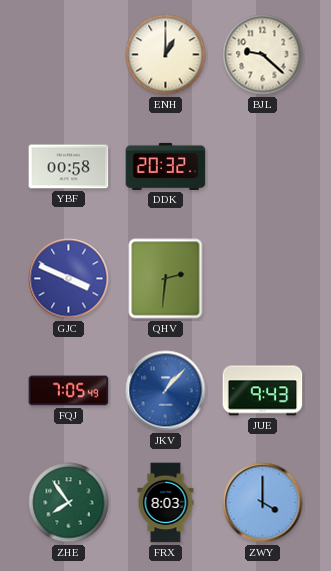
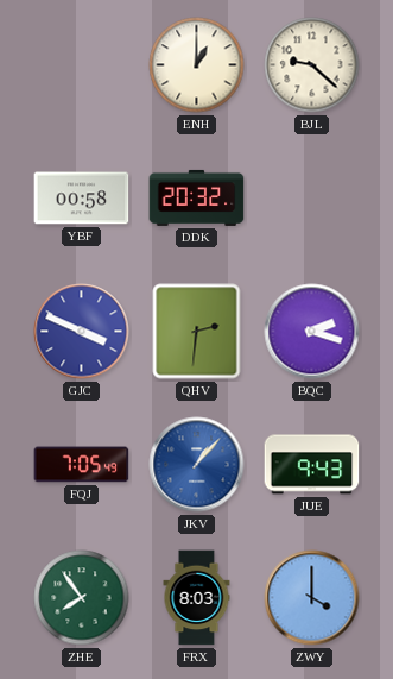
BQC: none -> 2:18 (312, 332)
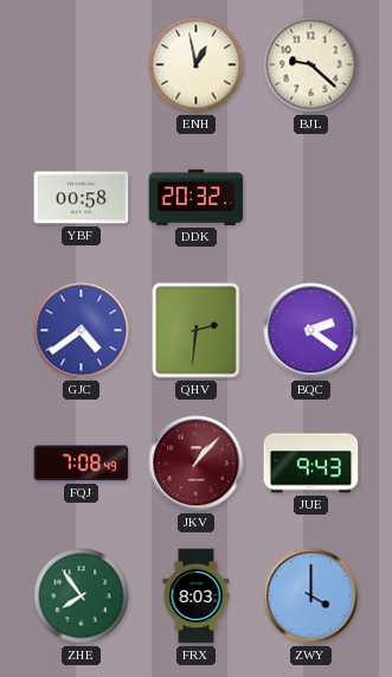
ENH: 1:00 -> 12:58 (197, 65)
GJC: 3:49 -> 4:39 (82, 331)
BQC: 2:18 -> 2:21 (311, 331)
FQJ: 7:05 -> 7:08 (82, 464)
JKV dial: blue -> burgundy (197, 464)
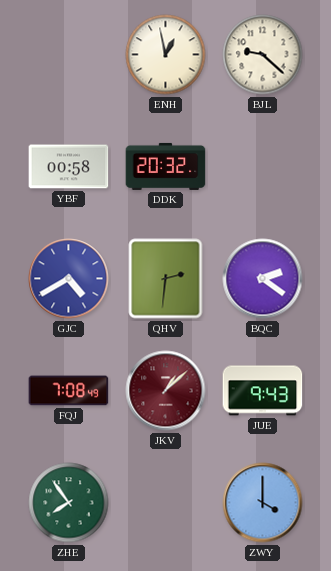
GJC: 4:39 -> 4:40 (69, 279)
JKV: 1:07 -> 1:08 (166, 391)
FRX: 8:03 -> none (197, 596)
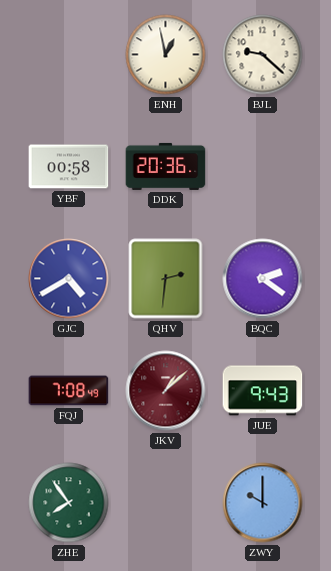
DDK: 20:32 -> 20:36 (166, 166)
ZWY: 4:00 -> 10:00 (263, 503)
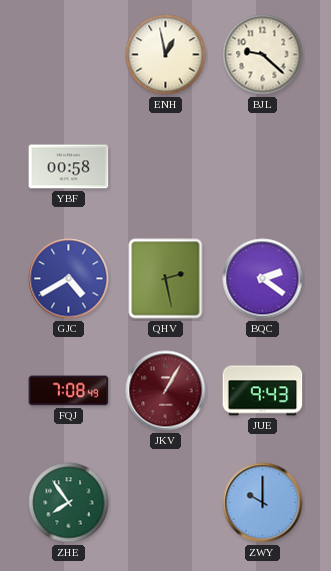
DDK: 20:36 -> none (166, 166)
QHV: 2:31 -> 2:28 (166, 279)
JKV: 1:08 -> 1:05 (166, 391)
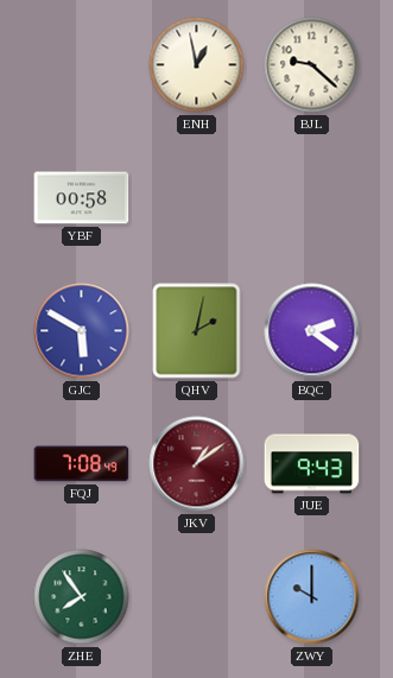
GJC: 4:40 -> 5:50 (82, 331)
QHV: 2:28 -> 2:02 (197, 331)
JKV: 1:05 -> 1:09 (197, 464)
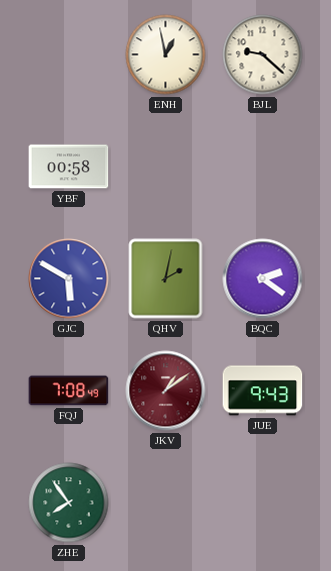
ZWY: 10:00 -> none (312, 597)
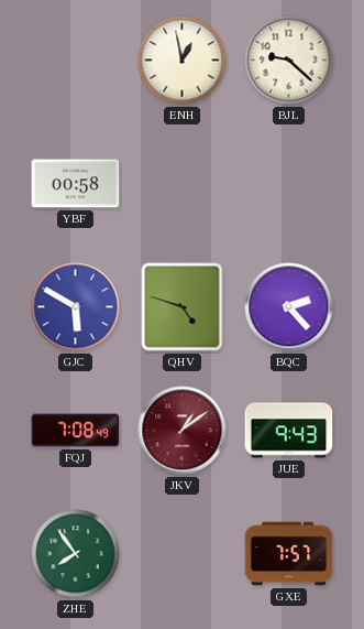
QHV: 2:02 -> 4:48 (183, 307)
BQC: 2:21 -> 2:23 (289, 307)
GXE: none -> 7:57 (289, 554)
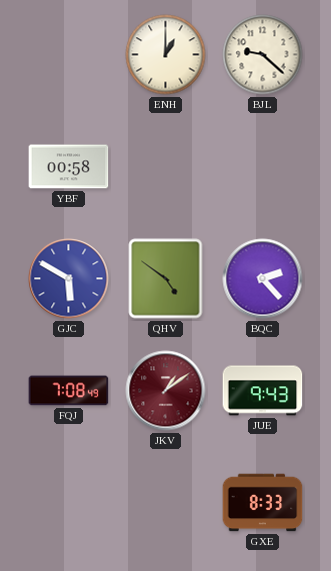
ENH: 12:58 -> 1:00 (166, 55)
QHV: 4:48 -> 4:51 (166, 279)
ZHE: 7:54 -> none (76, 554)
GXE: 7:57 -> 8:33 (263, 503)
